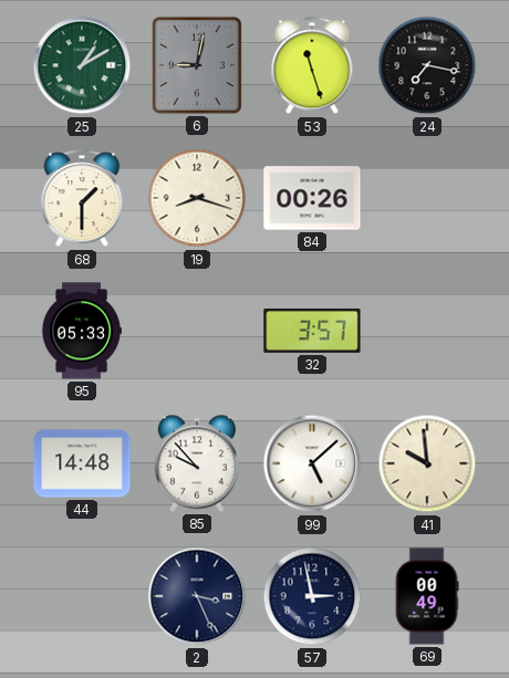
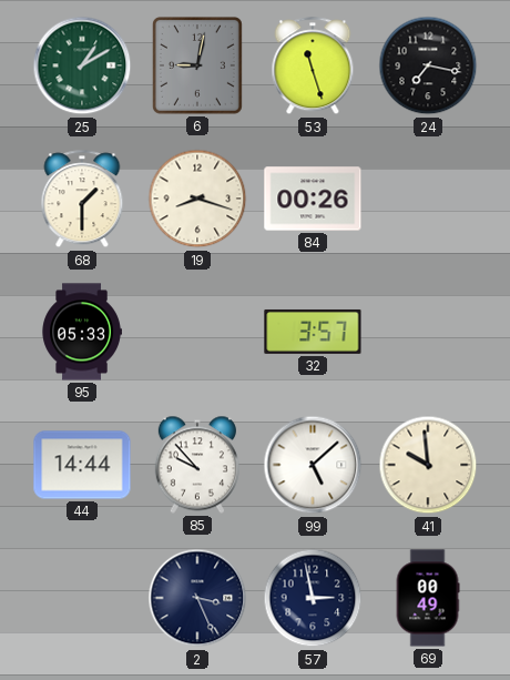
44: 14:48 -> 14:44 (82, 465)
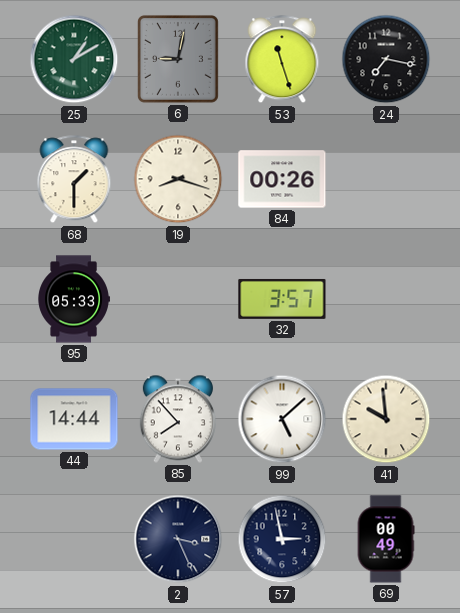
85: 9:53 -> 7:53 (178, 419)
